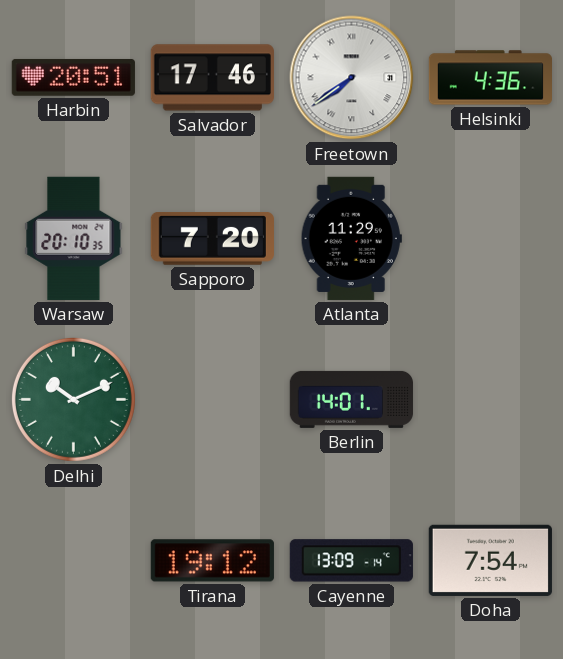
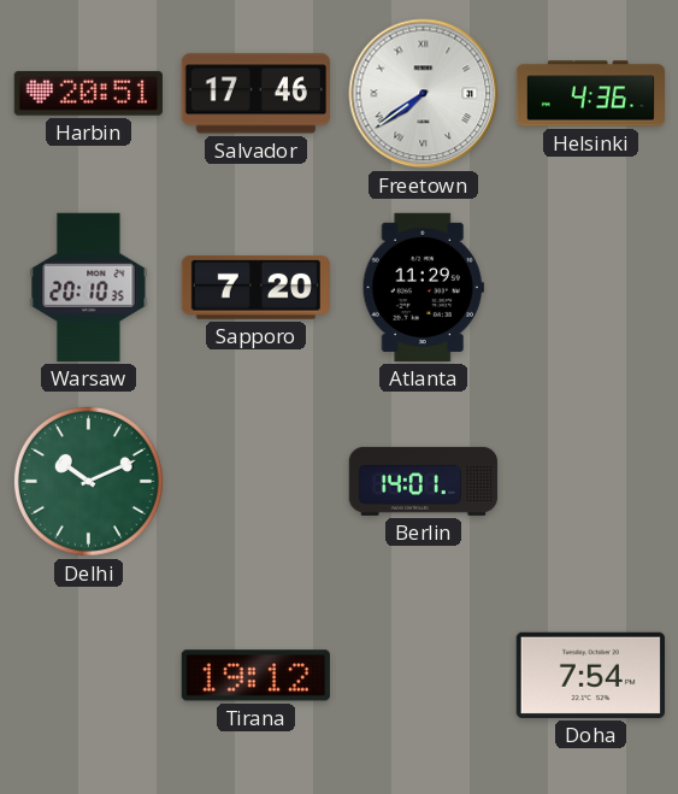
Cayenne: 13:09 -> none (351, 561)
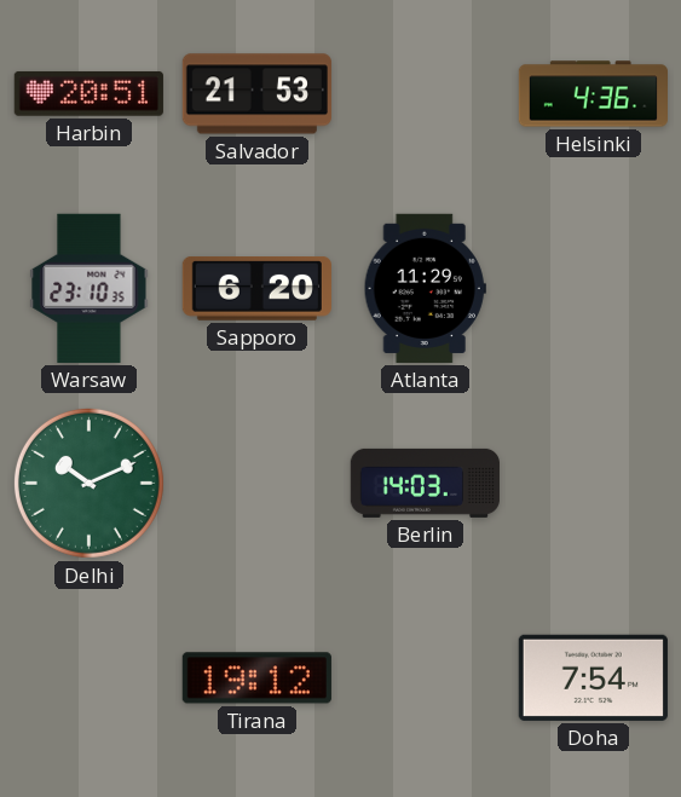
Salvador: 17:46 -> 21:53 (256, 94)
Freetown: 7:39 -> none (424, 94)
Warsaw: 20:10 -> 23:10 (90, 288)
Sapporo: 7:20 -> 6:20 (256, 289)
Berlin: 14:01 -> 14:03 (425, 483)
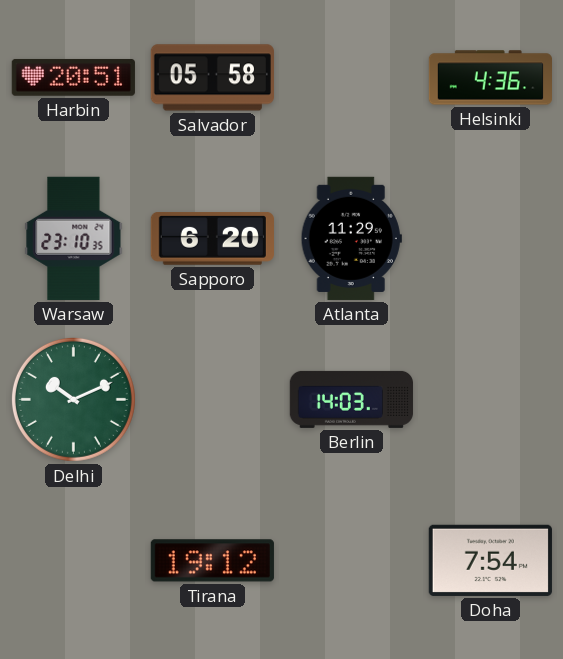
Salvador: 21:53 -> 05:58 (212, 78)
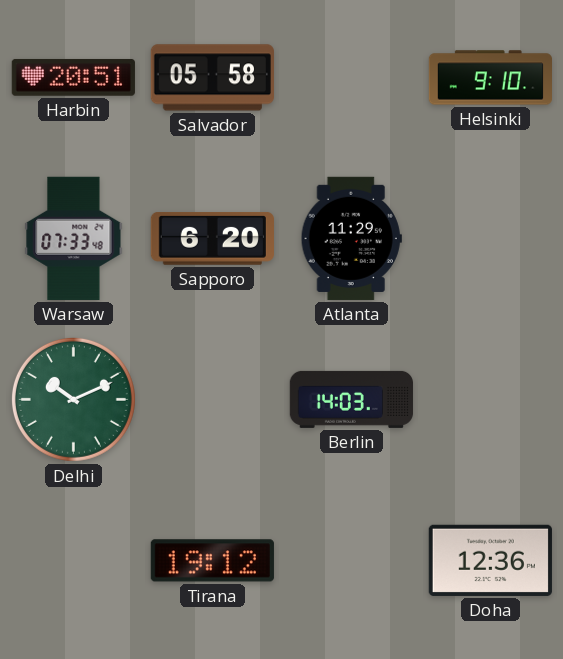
Helsinki: 4:36 -> 9:10 (490, 78)
Warsaw: 23:10 -> 07:33 (74, 238)
Doha: 7:54 -> 12:36 (490, 560)
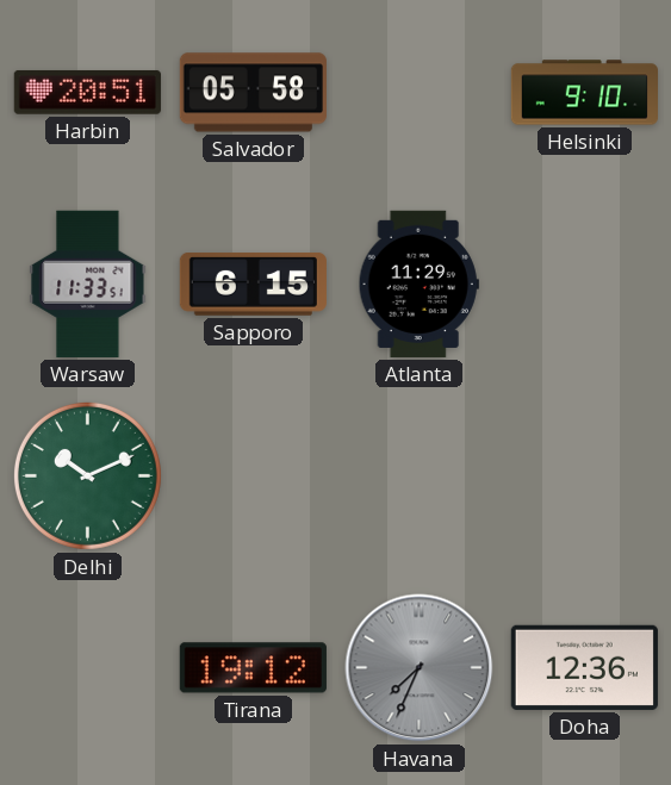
Warsaw: 07:33 -> 11:33 (88, 284)
Sapporo: 6:20 -> 6:15 (253, 285)
Berlin: 14:03 -> none (351, 399)
Havana: none -> 7:34 (420, 668)
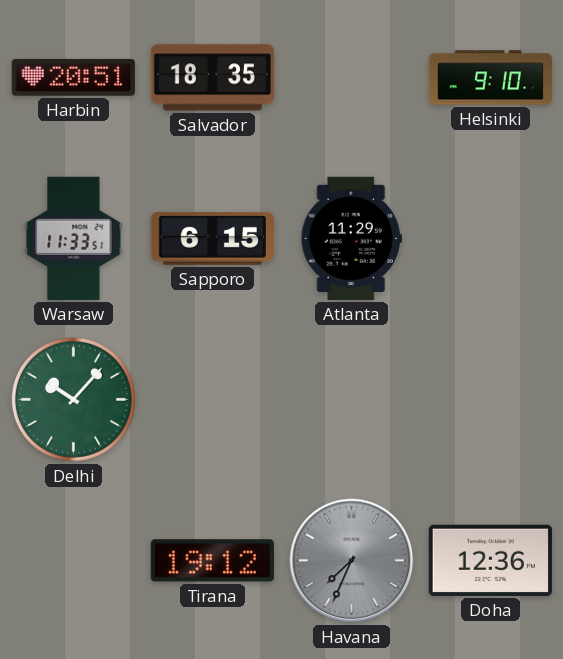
Salvador: 05:58 -> 18:35 (212, 78)
Delhi: 10:11 -> 10:07 (73, 399)
